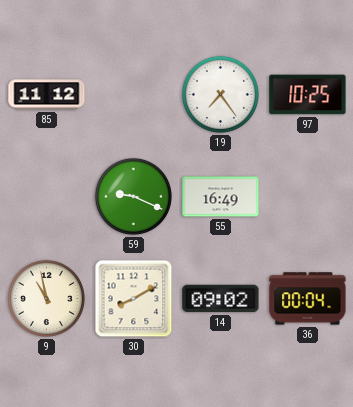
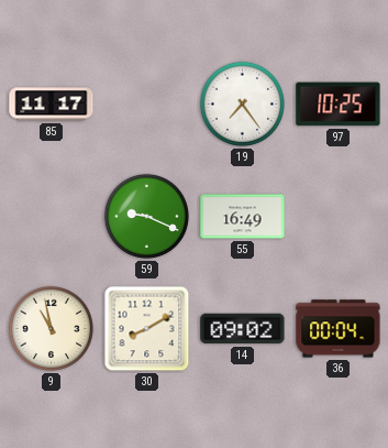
85: 11:12 -> 11:17 (52, 105)
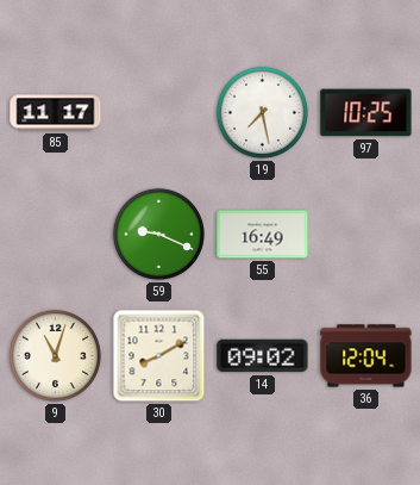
19: 7:24 -> 7:28 (262, 112)
9: 10:58 -> 11:03 (55, 355)
36: 00:04 -> 12:04 (366, 356)
